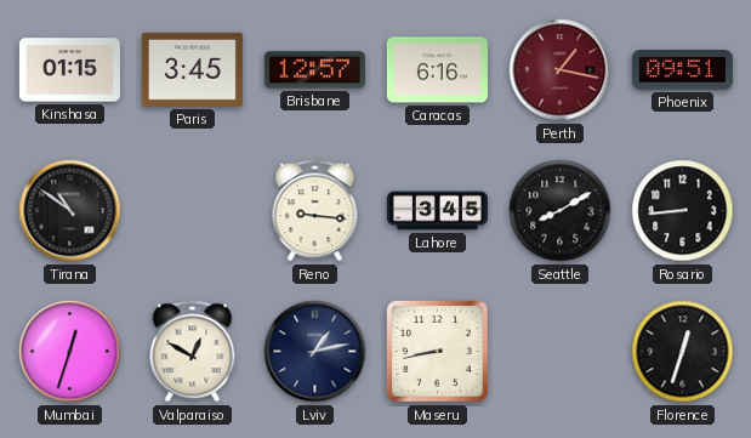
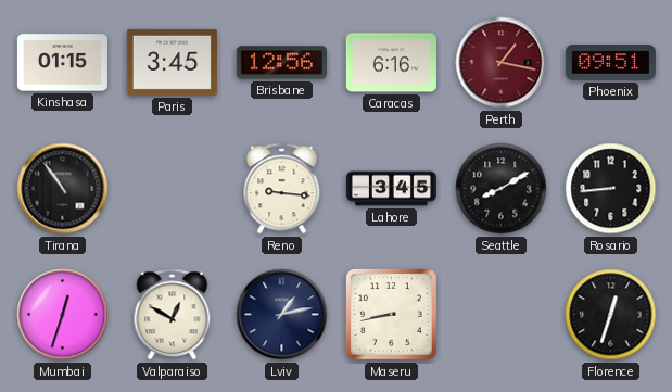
Brisbane: 12:57 -> 12:56 (281, 63)
Tirana: 10:51 -> 10:54 (63, 189)
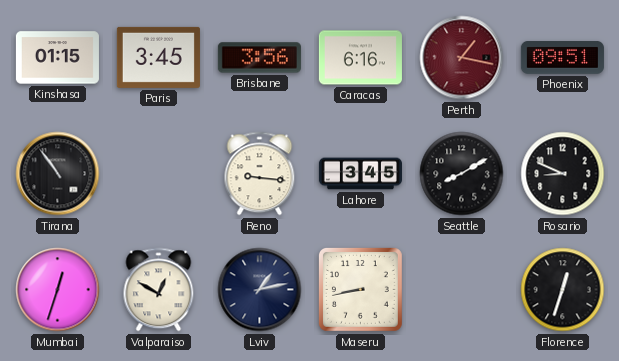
Brisbane: 12:56 -> 3:56 (259, 58)
Rosario: 8:44 -> 8:49 (563, 174)
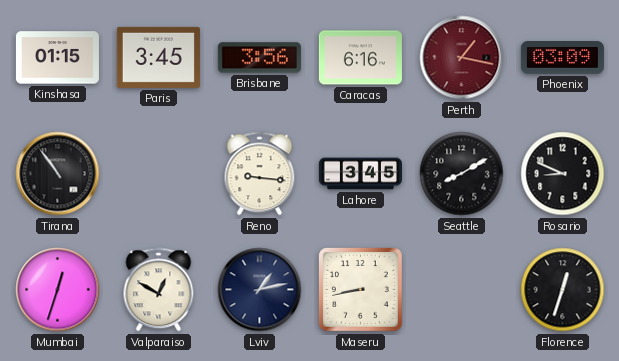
Phoenix: 09:51 -> 03:09 (562, 58)
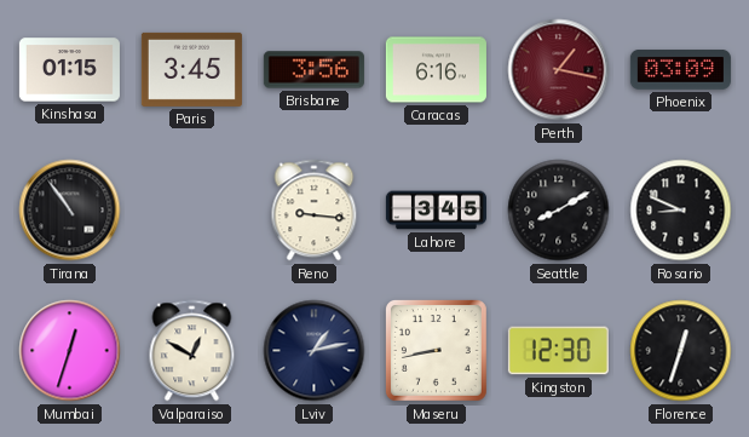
Kingston: none -> 12:30 (558, 351)
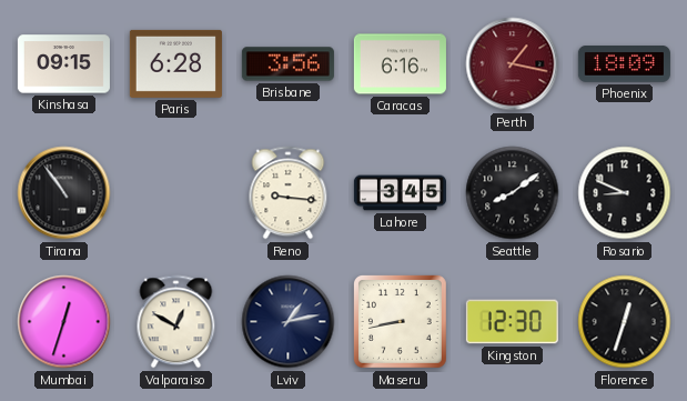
Kinshasa: 01:15 -> 09:15 (63, 64)
Paris: 3:45 -> 6:28 (175, 63)
Phoenix: 03:09 -> 18:09 (624, 64)
Seattle: 8:10 -> 8:09 (513, 193)
